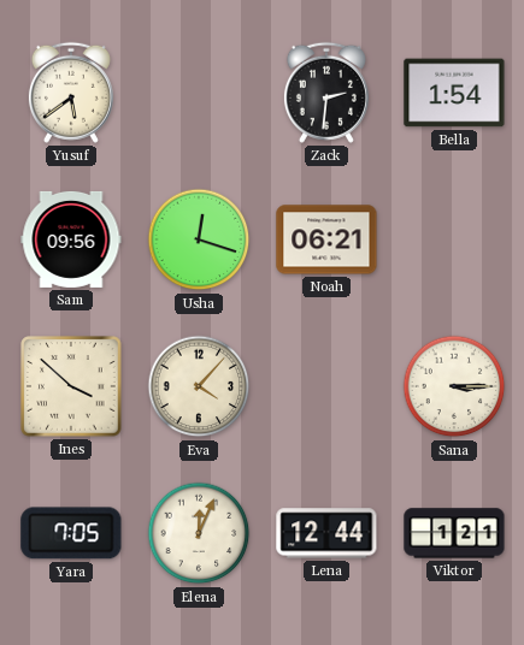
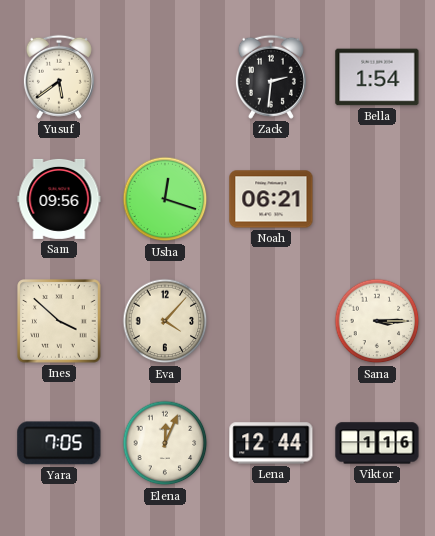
Viktor: 1:21 -> 1:16 (377, 443)
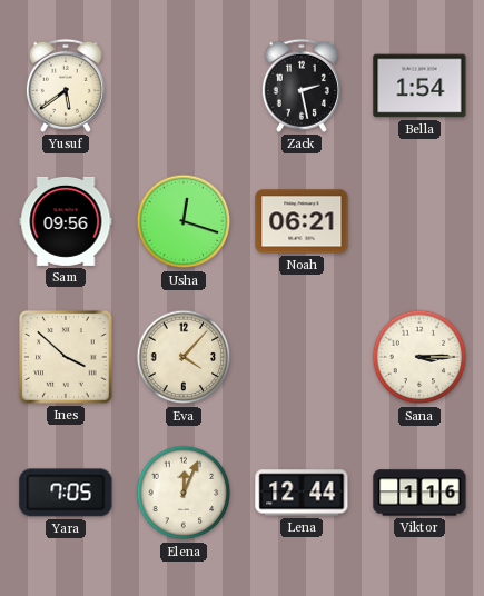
Zack: 2:31 -> 2:28 (302, 86)
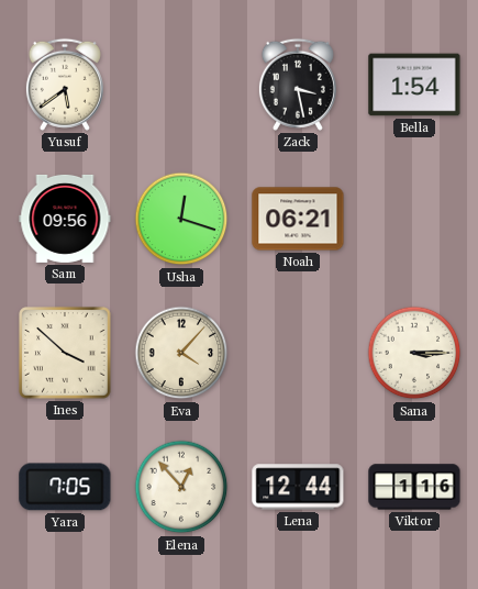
Zack: 2:28 -> 3:28 (298, 85)
Elena: 12:04 -> 12:53 (181, 487)
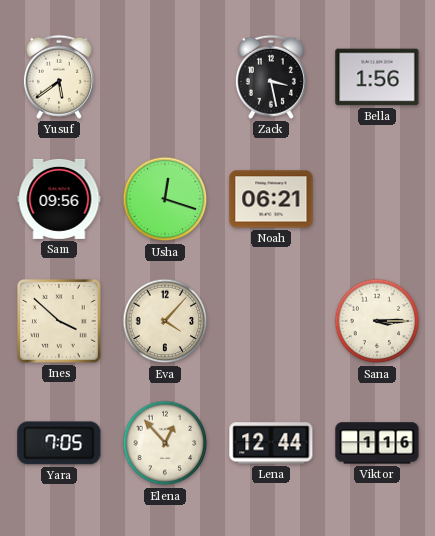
Bella: 1:54 -> 1:56 (377, 77)
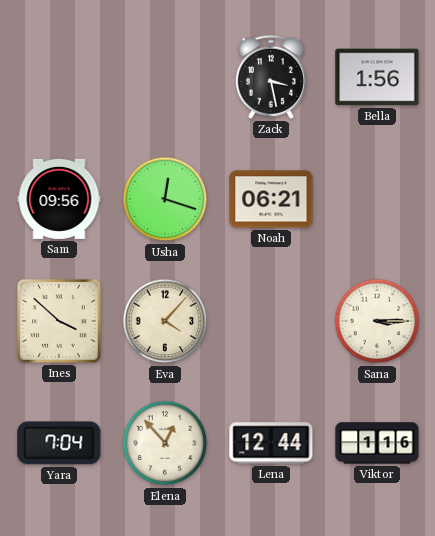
Yusuf: 5:39 -> none (59, 77)
Yara: 7:05 -> 7:04 (59, 443)
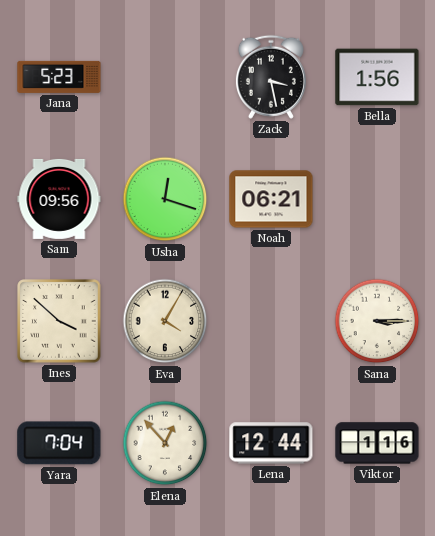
Jana: none -> 5:23 (59, 77)
Eva: 4:07 -> 4:05 (165, 321)
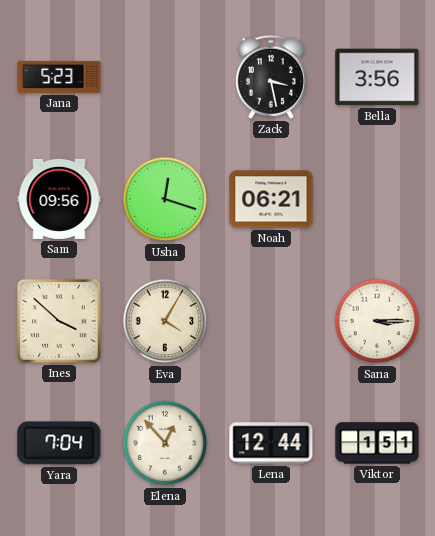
Bella: 1:56 -> 3:56 (377, 77)
Viktor: 1:16 -> 1:51 (377, 443)
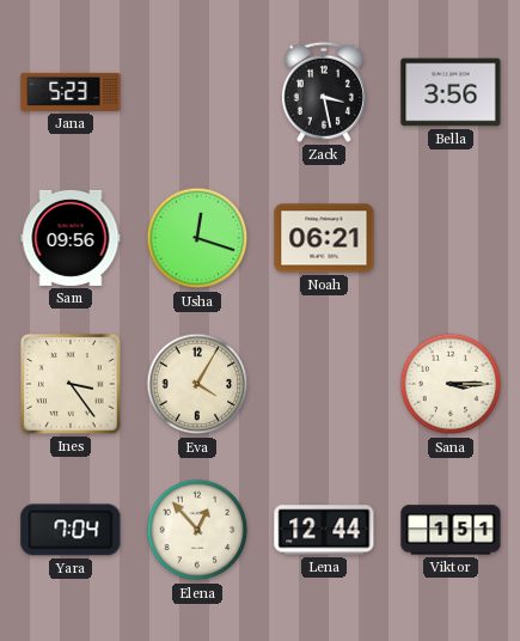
Ines: 3:52 -> 3:24 (71, 384)
